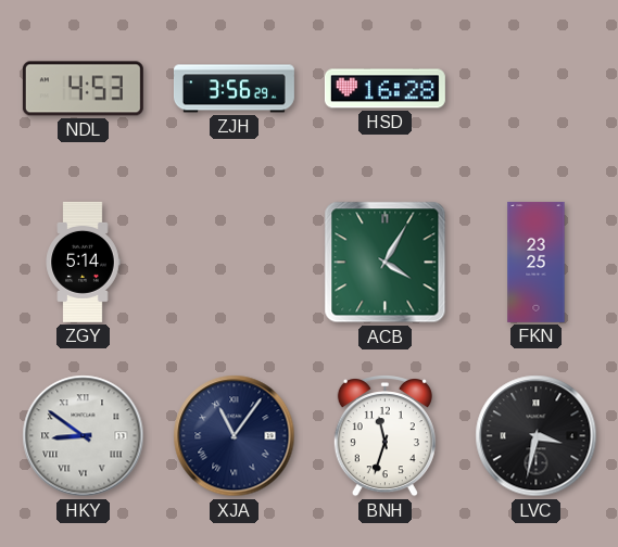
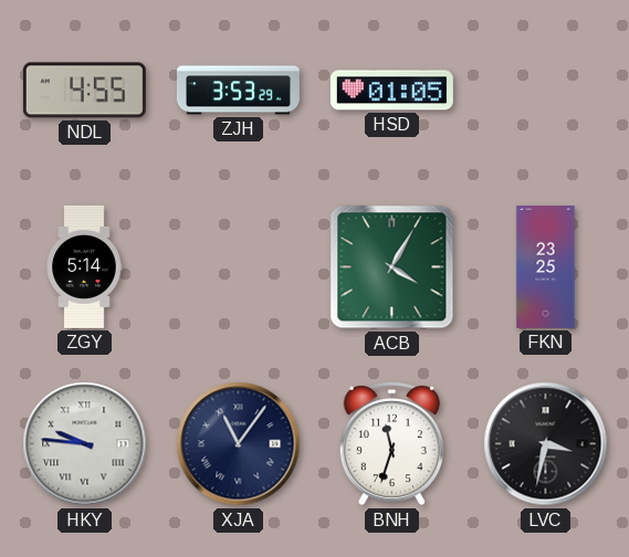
NDL: 4:53 -> 4:55 (84, 91)
ZJH: 3:56 -> 3:53 (238, 91)
HSD: 16:28 -> 01:05 (391, 91)
HKY: 8:51 -> 9:46 (85, 444)
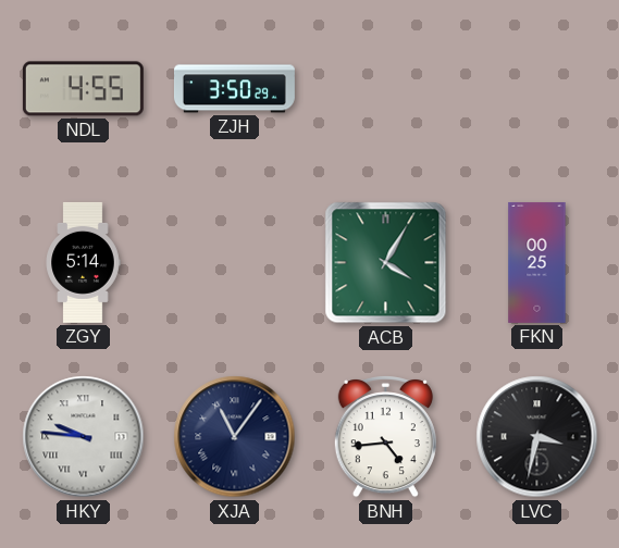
ZJH: 3:53 -> 3:50 (234, 89)
HSD: 01:05 -> none (391, 91)
FKN: 23:25 -> 00:25 (537, 262)
BNH: 11:33 -> 4:44 (385, 437)
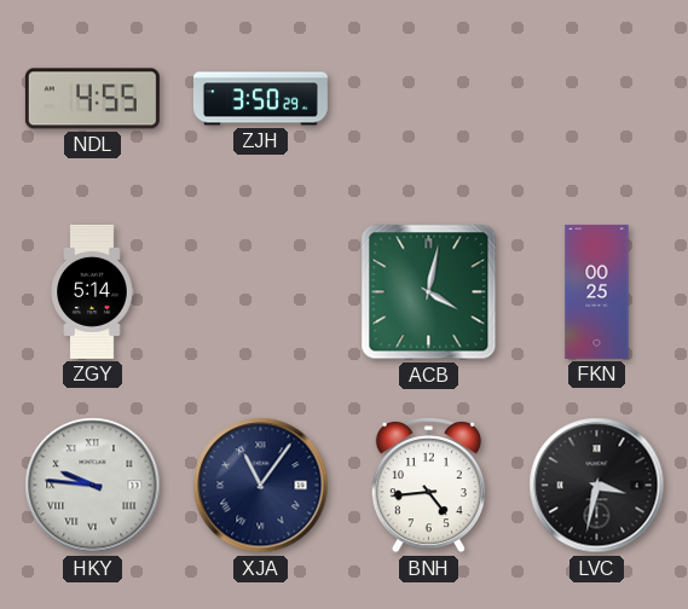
ACB: 4:05 -> 4:02 (429, 292)
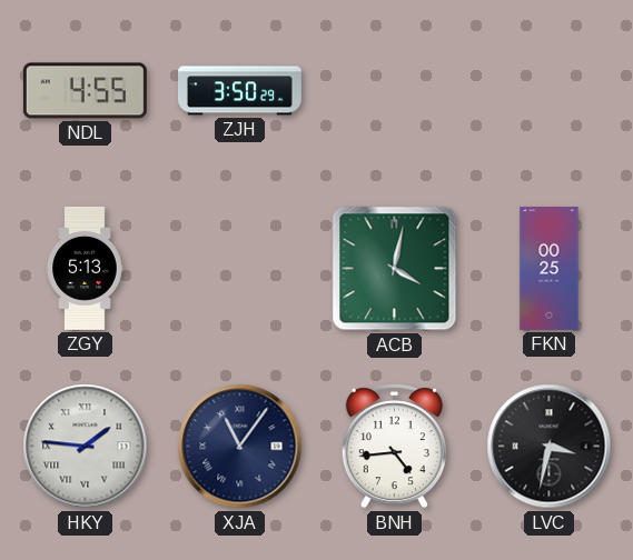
ZGY: 5:14 -> 5:13 (85, 268)
HKY: 9:46 -> 1:46 (86, 447)
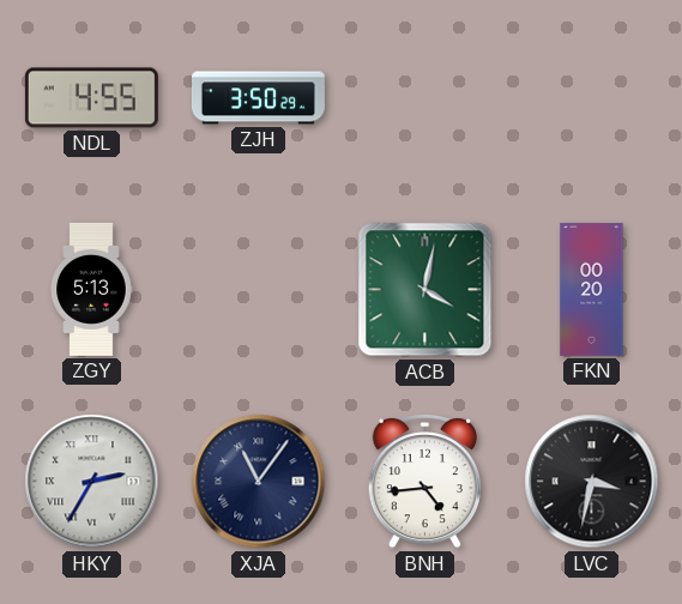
FKN: 00:25 -> 00:20 (592, 289)
HKY: 1:46 -> 2:35 (92, 482)
